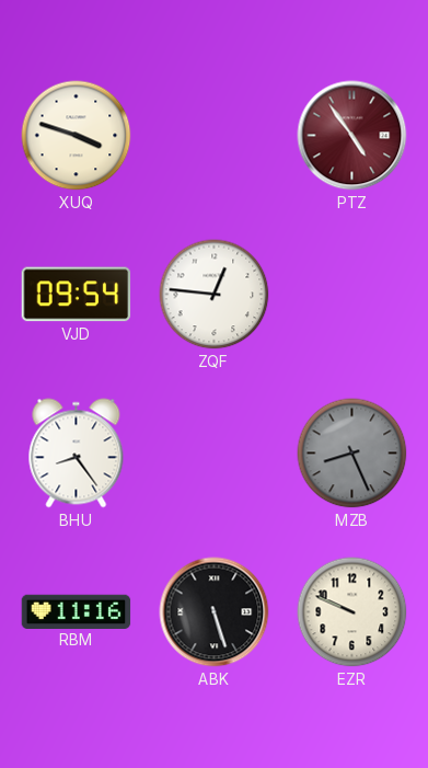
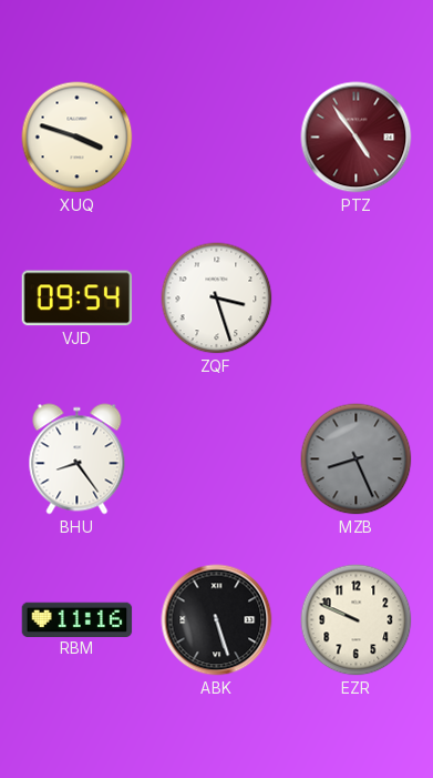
ZQF: 12:46 -> 3:27 (217, 299)
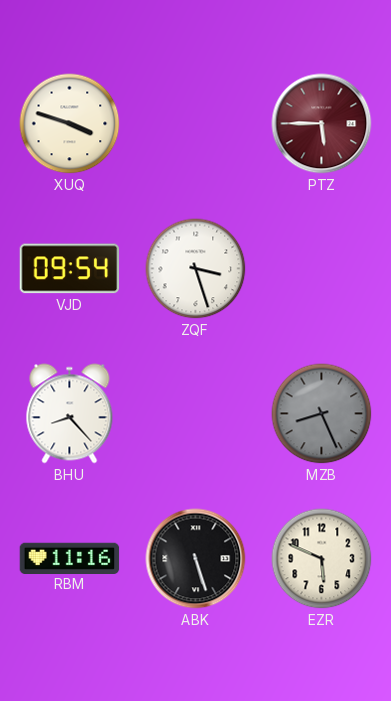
PTZ: 4:54 -> 5:45 (322, 124)
BHU: 8:24 -> 8:23 (70, 414)
EZR: 9:49 -> 5:49 (322, 559)
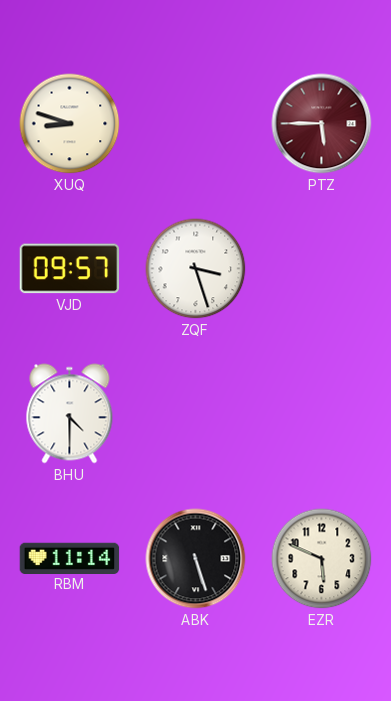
XUQ: 3:48 -> 8:48 (70, 124)
VJD: 09:54 -> 09:57 (70, 269)
BHU: 8:23 -> 4:30 (70, 414)
MZB: 8:26 -> none (322, 414)
RBM: 11:16 -> 11:14 (70, 558)
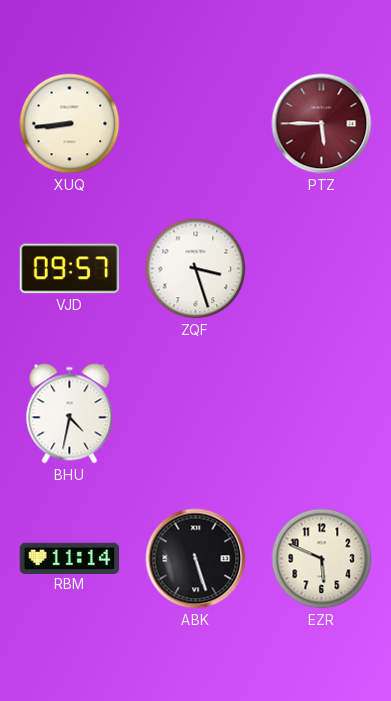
XUQ: 8:48 -> 8:44 (70, 124)
BHU: 4:30 -> 4:32 (70, 414)
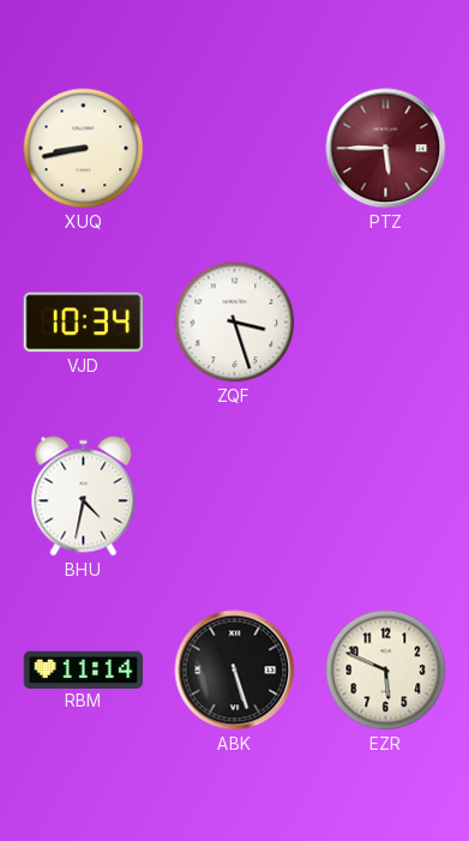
XUQ: 8:44 -> 8:43 (84, 149)
VJD: 09:57 -> 10:34 (84, 323)
